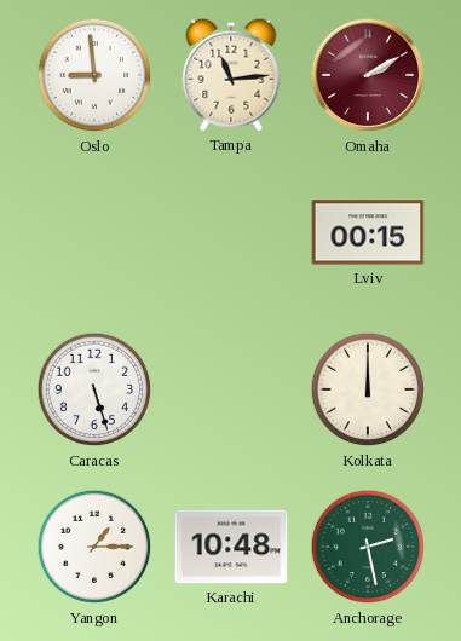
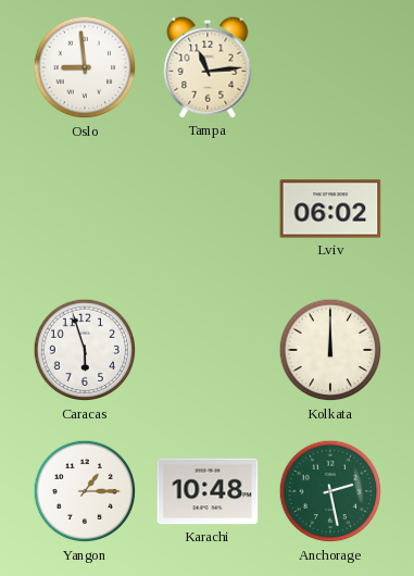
Omaha: 2:10 -> none (368, 75)
Lviv: 00:15 -> 06:02 (330, 209)
Caracas: 5:27 -> 5:57 (85, 350)
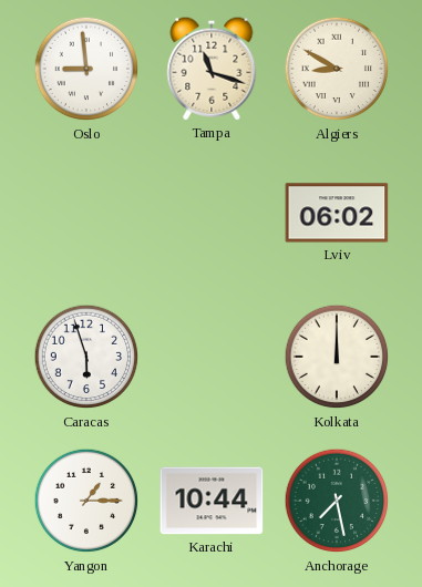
Tampa: 11:14 -> 11:18 (212, 69)
Algiers: none -> 8:50 (337, 69)
Karachi: 10:48 -> 10:44 (212, 501)
Anchorage: 2:28 -> 7:28 (337, 501)
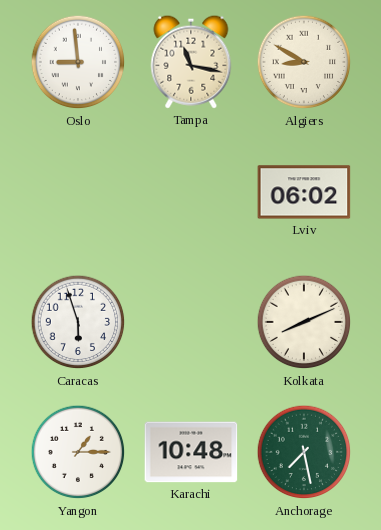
Tampa: 11:18 -> 11:17 (191, 62)
Kolkata: 12:00 -> 8:11 (304, 322)
Karachi: 10:44 -> 10:48 (191, 452)
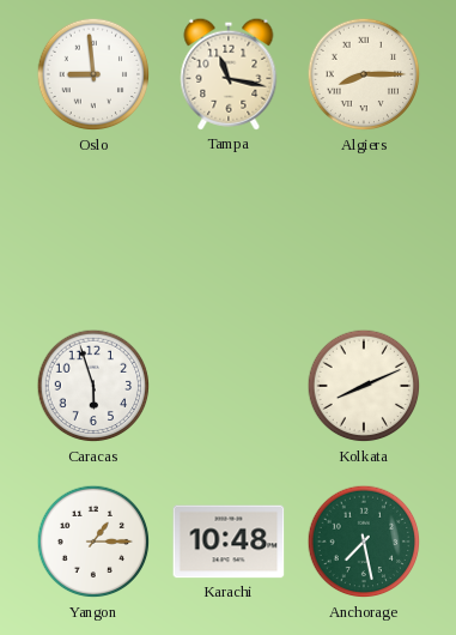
Algiers: 8:50 -> 8:15 (364, 74)
Lviv: 06:02 -> none (304, 192)
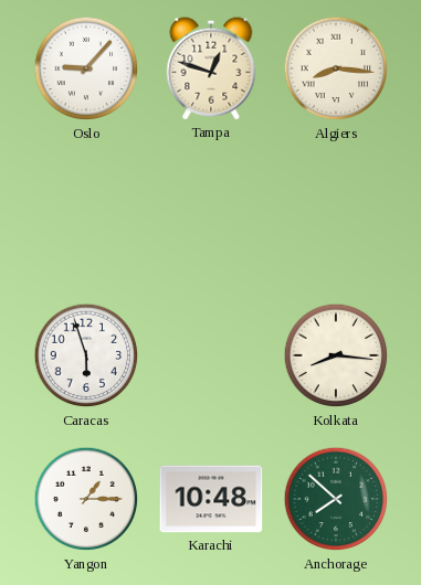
Oslo: 8:59 -> 9:07 (86, 68)
Tampa: 11:17 -> 12:48 (211, 68)
Algiers: 8:15 -> 8:16 (336, 68)
Kolkata: 8:11 -> 8:16 (336, 355)
Anchorage: 7:28 -> 7:52 (336, 499)
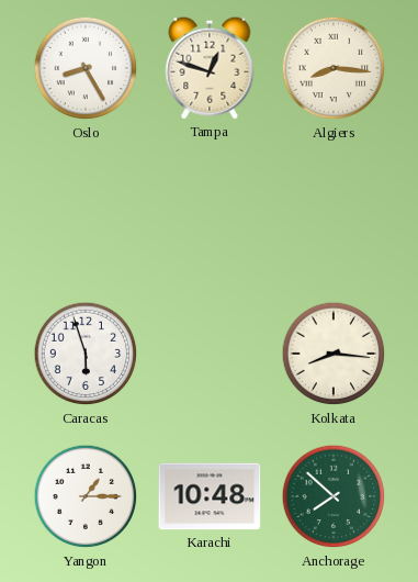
Oslo: 9:07 -> 8:25 (86, 68)
